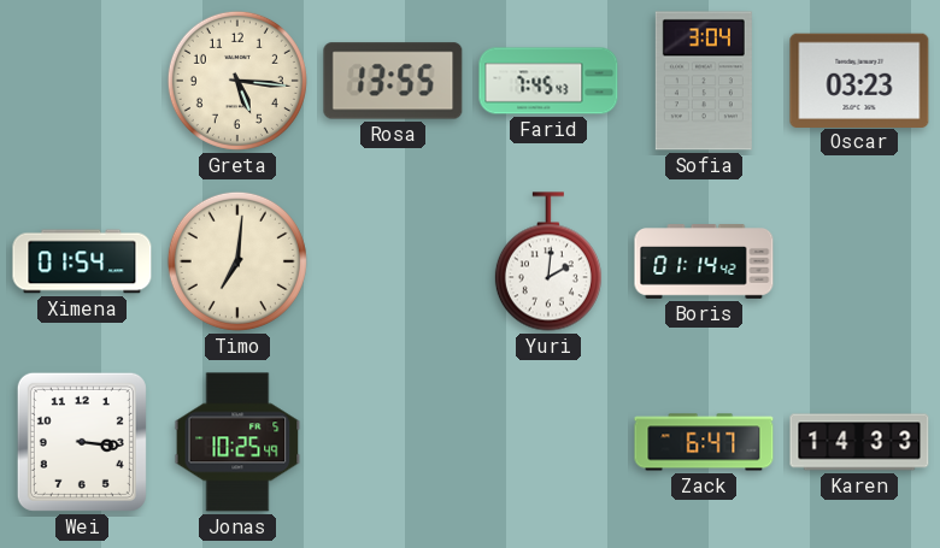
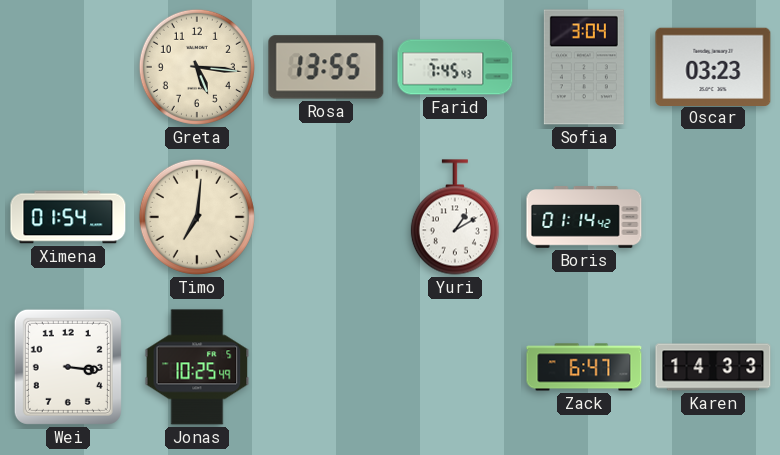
Yuri: 2:01 -> 1:10 (455, 217)
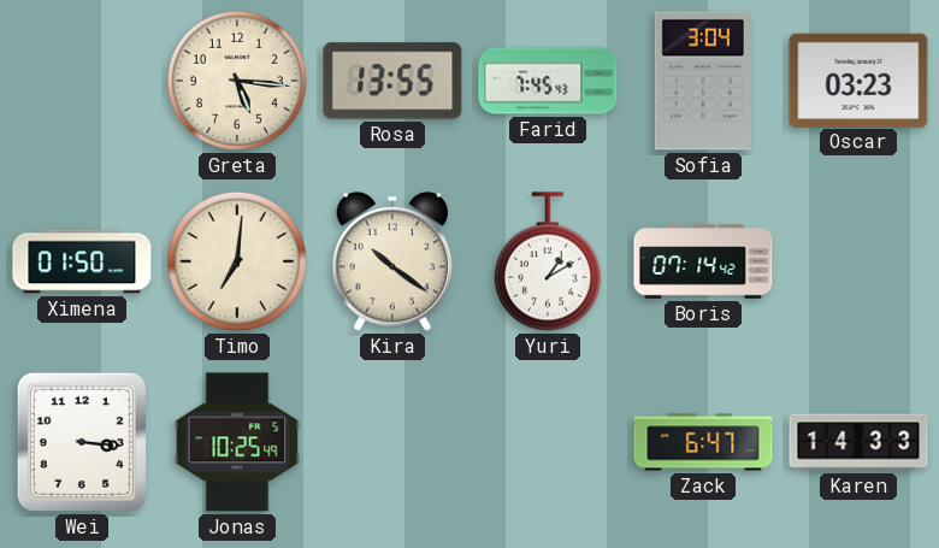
Ximena: 01:54 -> 01:50 (82, 261)
Kira: none -> 10:21 (392, 261)
Boris: 01:14 -> 07:14 (703, 261)
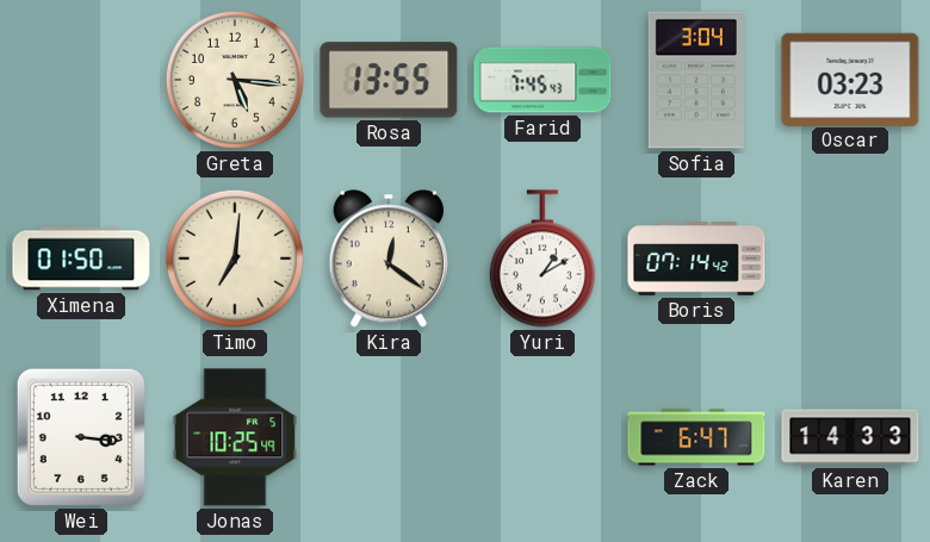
Kira: 10:21 -> 12:21 (389, 258)
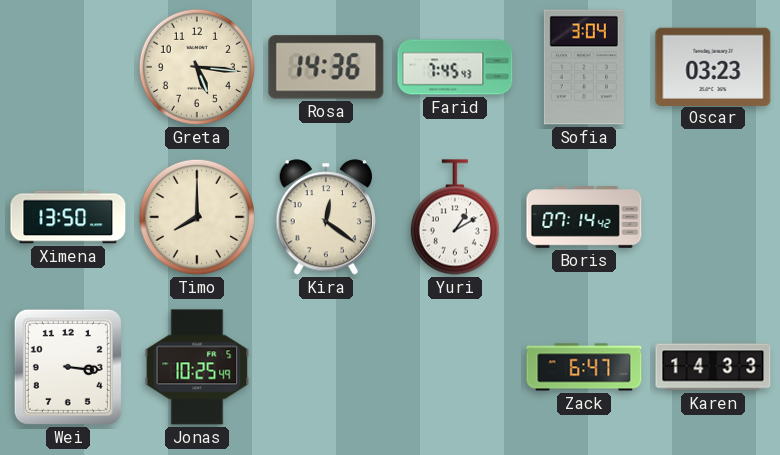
Rosa: 13:55 -> 14:36 (326, 67)
Ximena: 01:50 -> 13:50 (68, 217)
Timo: 7:01 -> 8:00 (197, 217)
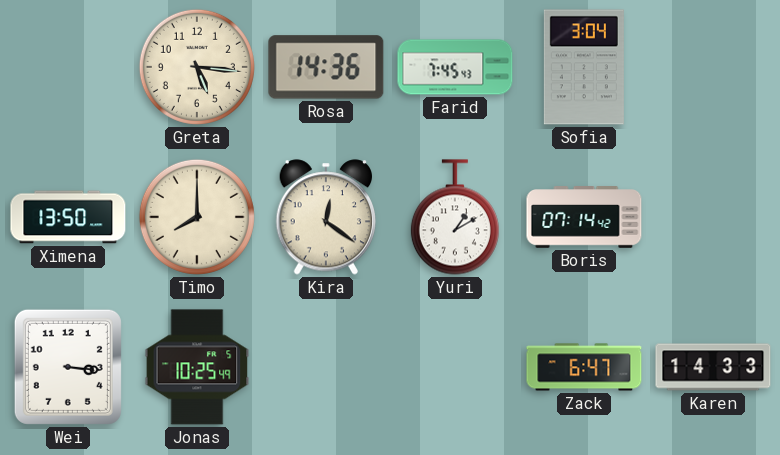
Oscar: 03:23 -> none (713, 66)
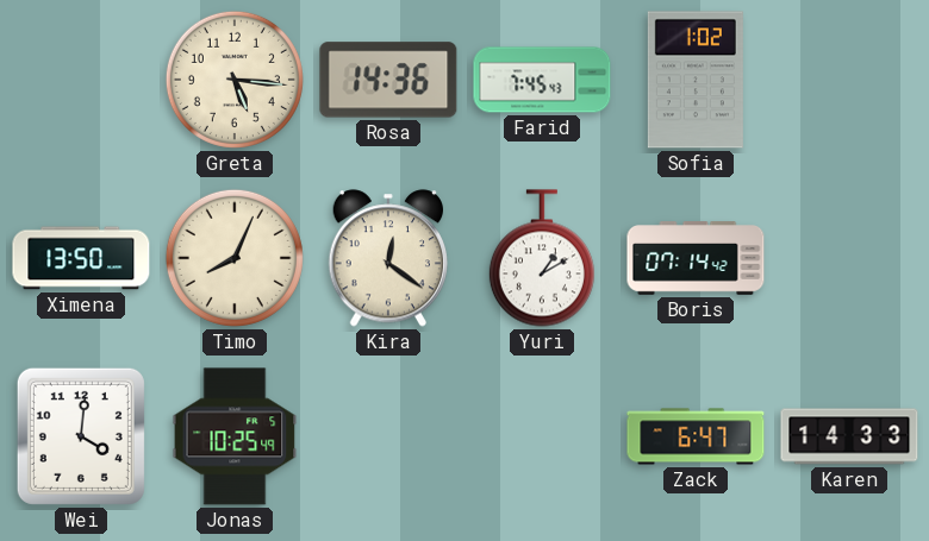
Sofia: 3:04 -> 1:02 (696, 80)
Timo: 8:00 -> 8:04 (235, 258)
Wei: 3:16 -> 4:01 (81, 436)
